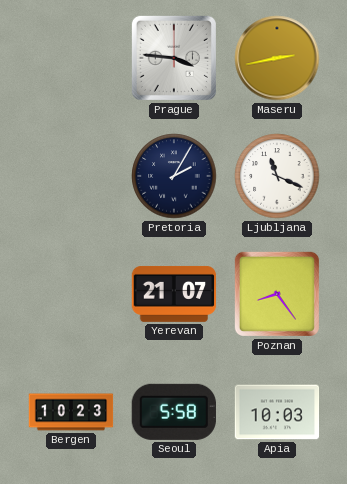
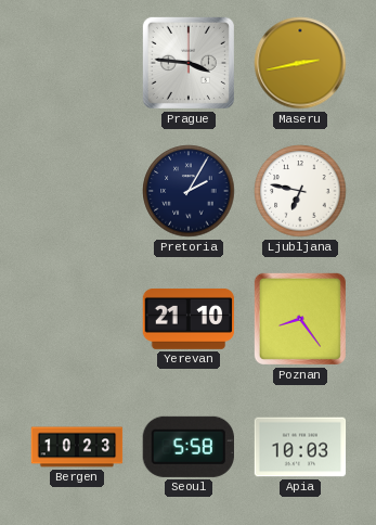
Ljubljana: 11:19 -> 6:47 (300, 191)
Yerevan: 21:07 -> 21:10 (189, 319)
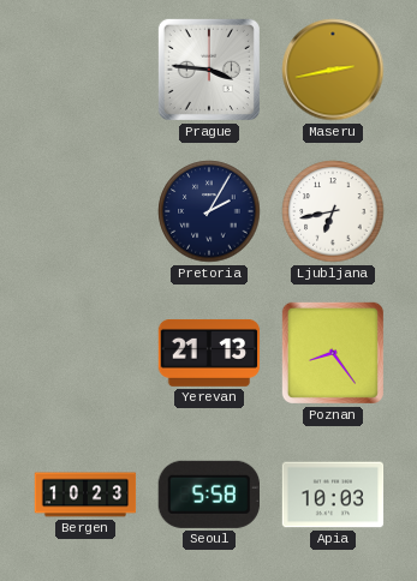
Ljubljana: 6:47 -> 6:43 (333, 211)
Yerevan: 21:10 -> 21:13 (209, 353)
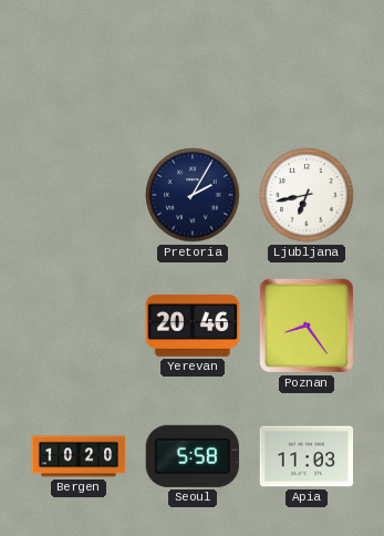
Prague: 3:46 -> none (209, 70)
Maseru: 2:43 -> none (333, 70)
Yerevan: 21:13 -> 20:46 (193, 326)
Bergen: 10:23 -> 10:20 (79, 456)
Apia: 10:03 -> 11:03 (307, 456)
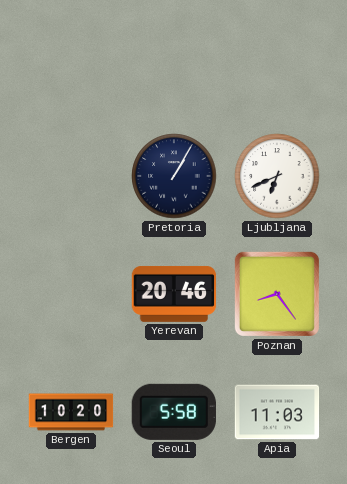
Pretoria: 2:05 -> 1:05 (174, 176)
Ljubljana: 6:43 -> 6:41 (277, 176)
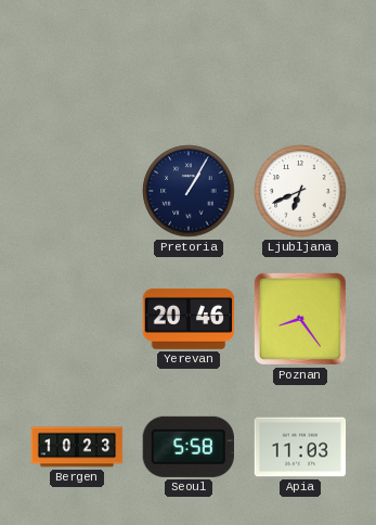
Bergen: 10:20 -> 10:23 (77, 447)
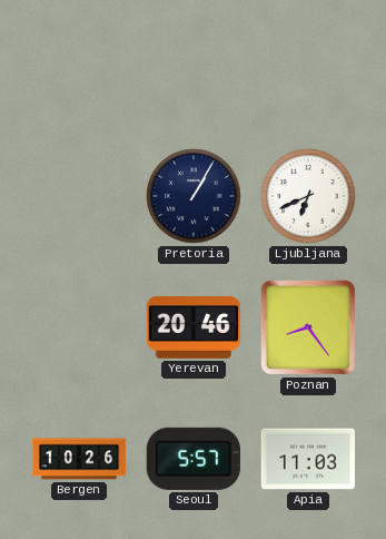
Bergen: 10:23 -> 10:26 (79, 459)
Seoul: 5:58 -> 5:57 (194, 459)
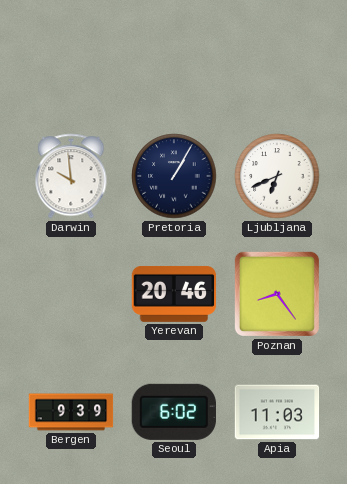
Darwin: none -> 9:59 (71, 176)
Bergen: 10:26 -> 9:39 (71, 412)
Seoul: 5:57 -> 6:02 (174, 412)
